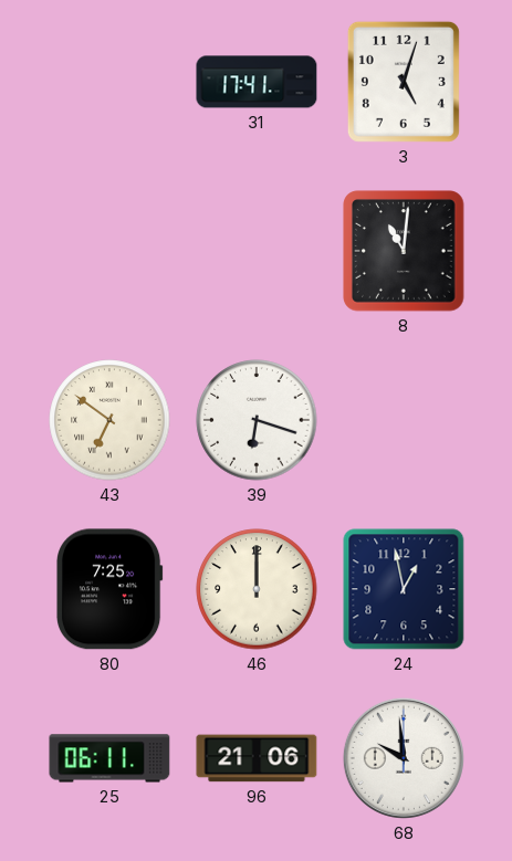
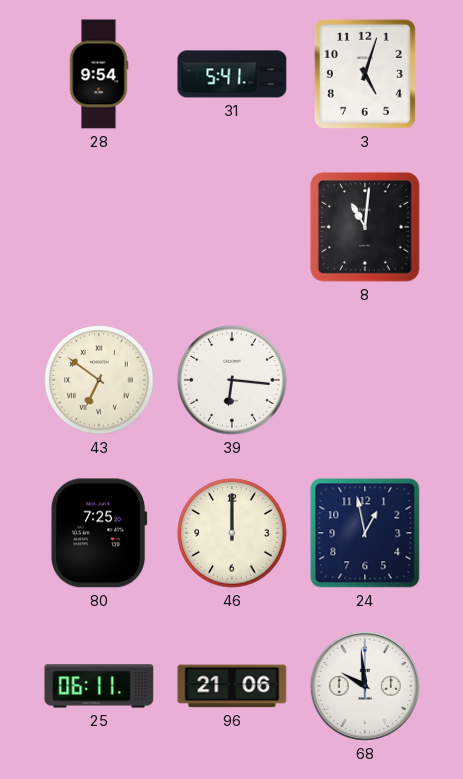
28: none -> 9:54 (99, 74)
31: 17:41 -> 5:41 (232, 74)
39: 6:18 -> 6:16 (232, 380)
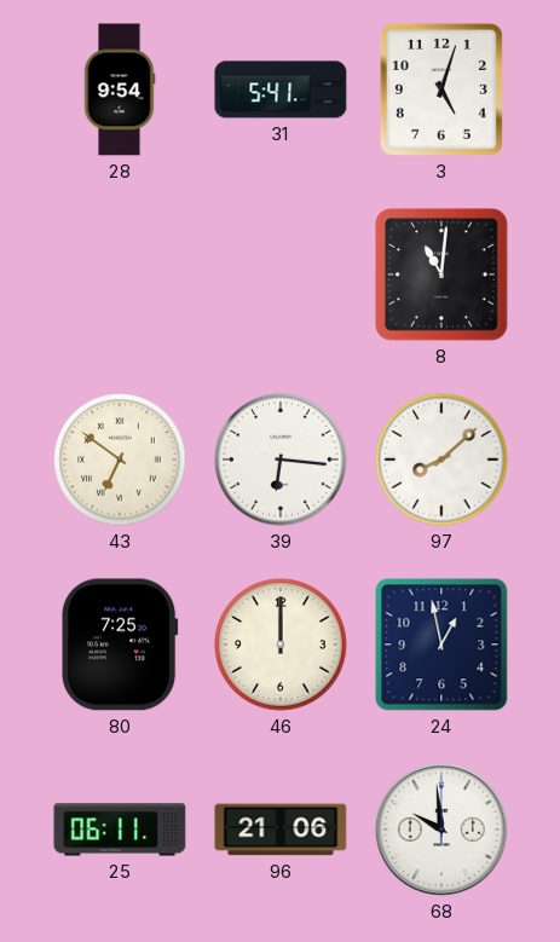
97: none -> 8:08 (441, 460)
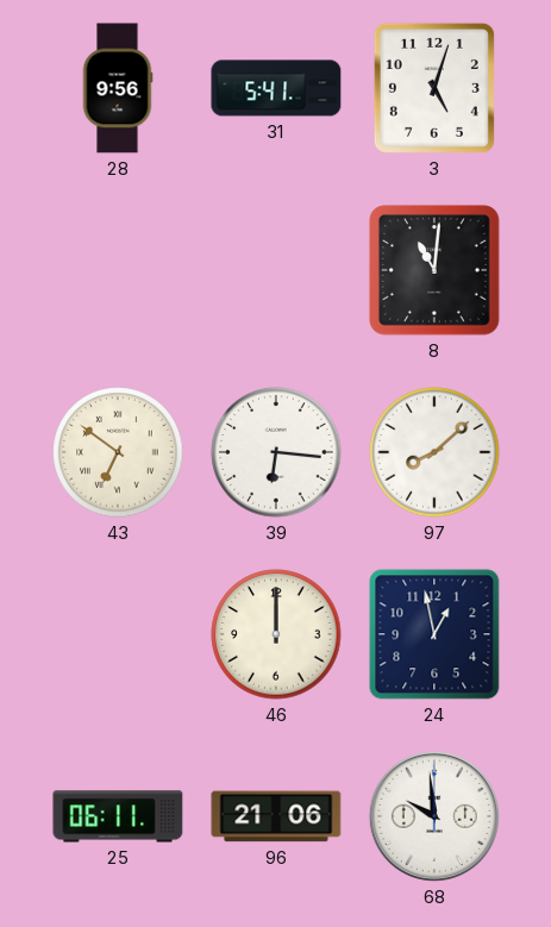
28: 9:54 -> 9:56 (118, 88)
80: 7:25 -> none (121, 645)
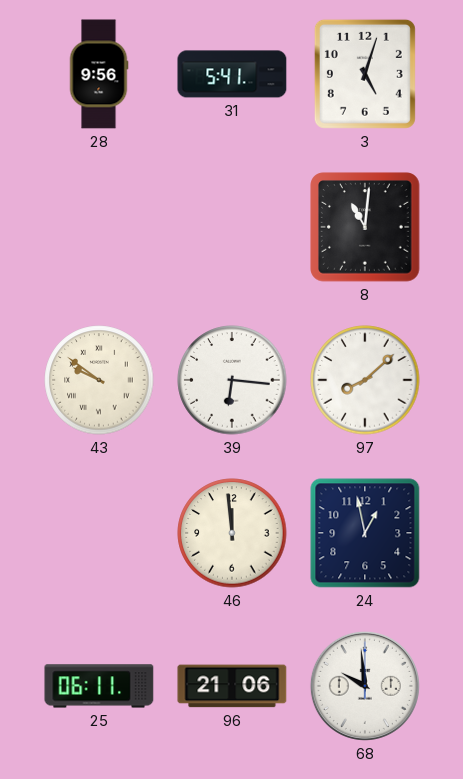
43: 6:51 -> 9:51 (99, 380)
46: 12:00 -> 11:59 (232, 533)
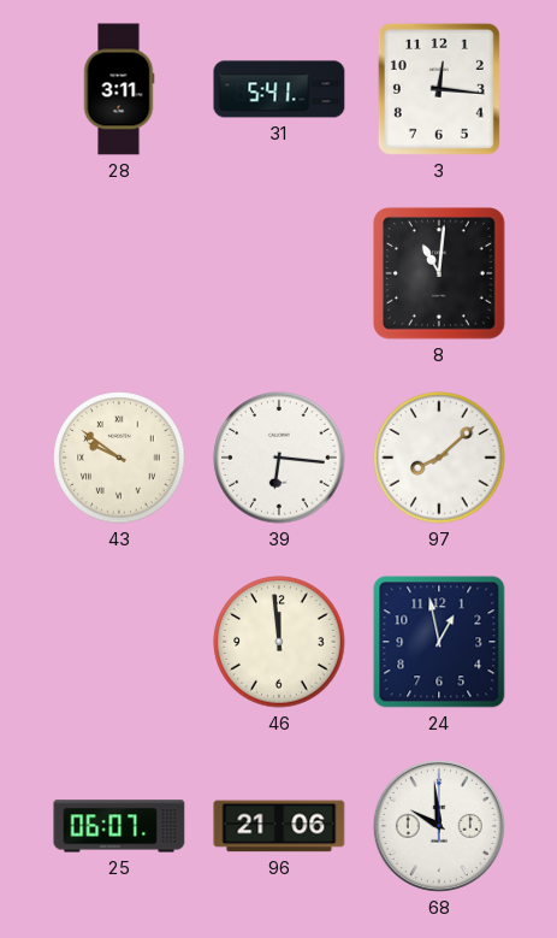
28: 9:56 -> 3:11 (119, 89)
3: 5:03 -> 12:16 (439, 89)
25: 06:11 -> 06:07 (119, 826)
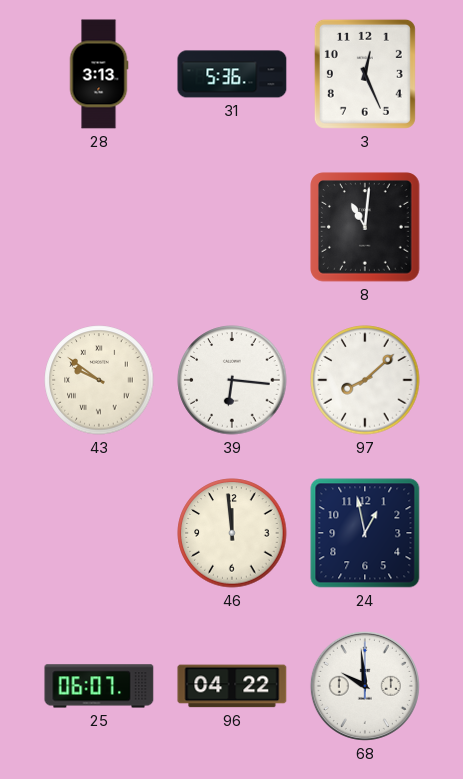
28: 3:11 -> 3:13 (99, 74)
31: 5:41 -> 5:36 (232, 74)
3: 12:16 -> 12:26 (365, 74)
96: 21:06 -> 04:22 (232, 686)
